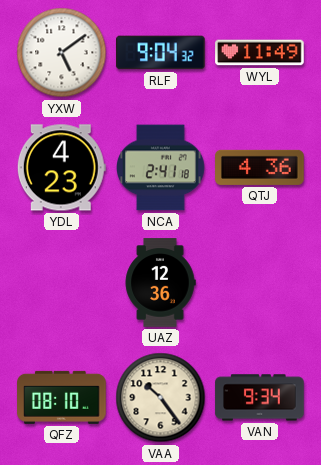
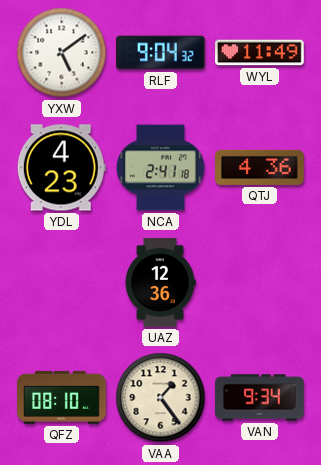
VAA: 10:24 -> 1:24 (161, 398)
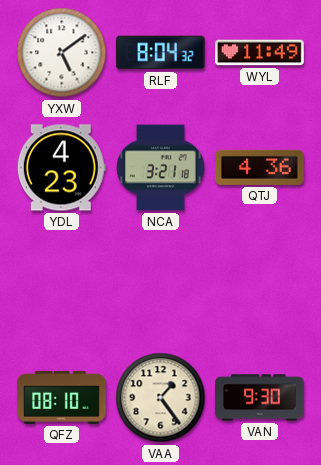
RLF: 9:04 -> 8:04 (161, 53)
NCA: 2:41 -> 3:21 (161, 168)
UAZ: 12:36 -> none (160, 283)
VAN: 9:34 -> 9:30 (260, 398)
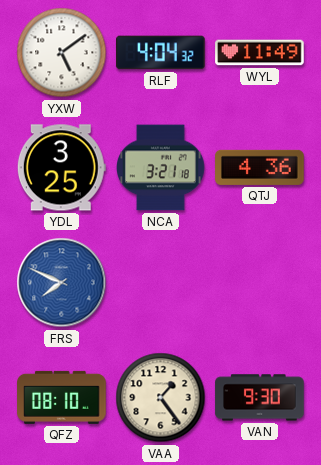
RLF: 8:04 -> 4:04 (161, 53)
YDL: 4:23 -> 3:25 (61, 168)
FRS: none -> 7:49 (62, 283)
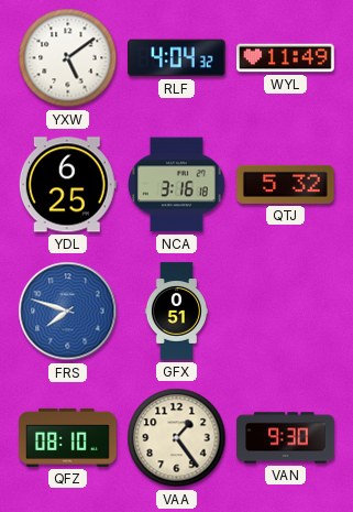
YDL: 3:25 -> 6:25 (67, 185)
NCA: 3:21 -> 3:16 (177, 185)
QTJ: 4:36 -> 5:32 (286, 184)
FRS: 7:49 -> 7:48 (68, 312)
GFX: none -> 0:51 (176, 312)
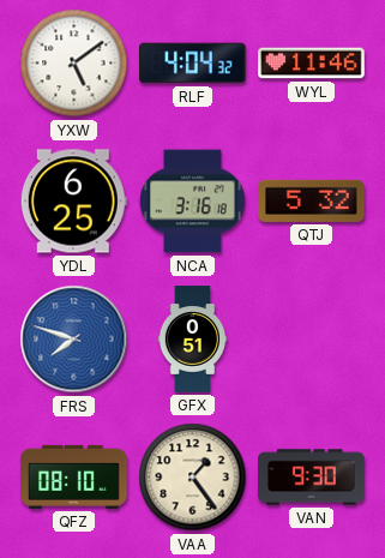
WYL: 11:49 -> 11:46 (312, 64)
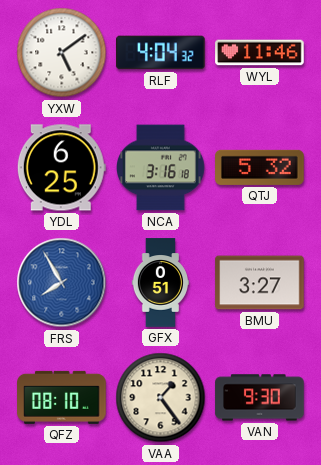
FRS: 7:48 -> 7:55 (62, 283)
BMU: none -> 3:27 (260, 283)
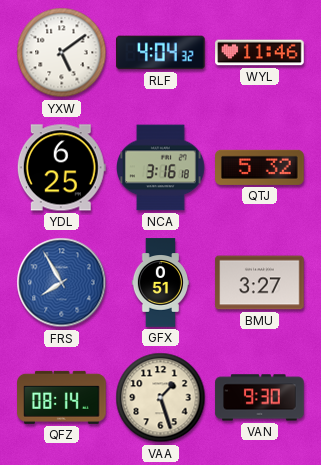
QFZ: 08:10 -> 08:14 (62, 397)
VAA: 1:24 -> 1:27 (161, 398)
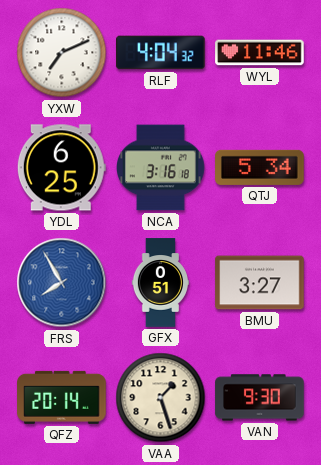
YXW: 5:09 -> 7:11 (62, 53)
QTJ: 5:32 -> 5:34 (260, 167)
QFZ: 08:14 -> 20:14 (62, 397)
